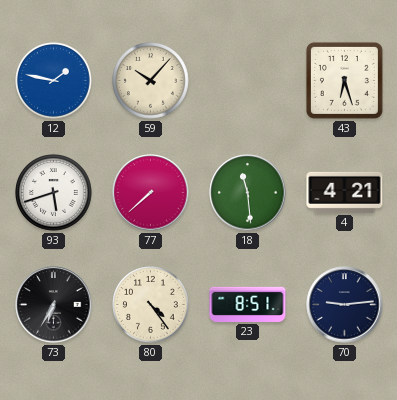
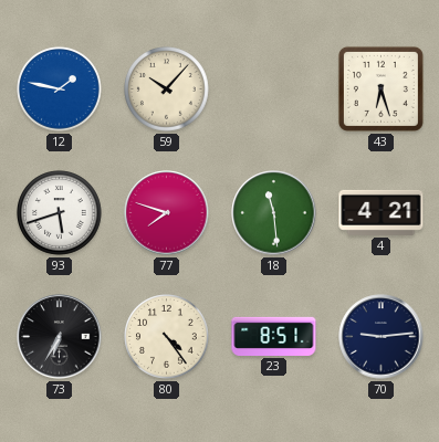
77: 7:38 -> 7:48 (167, 213)
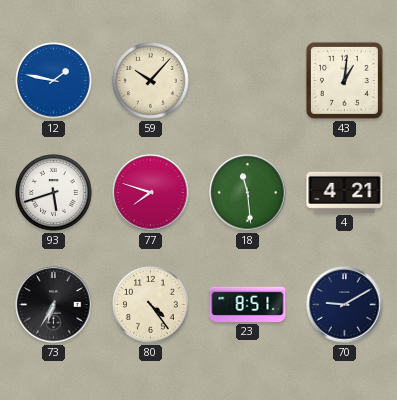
43: 6:27 -> 1:01 (344, 80)
70: 9:14 -> 9:10 (345, 305)
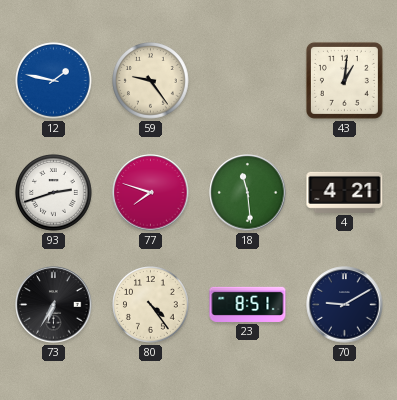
59: 10:07 -> 9:24 (151, 81)
93: 5:42 -> 2:42 (54, 193)
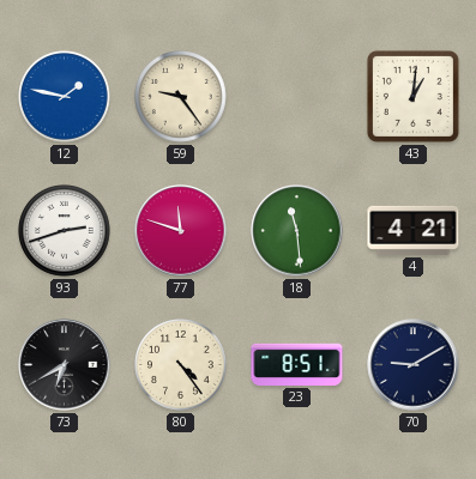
77: 7:48 -> 11:48 (181, 231)
73: 6:35 -> 6:40 (65, 365)
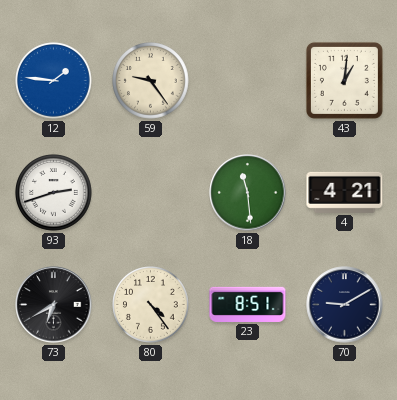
12: 1:47 -> 1:46 (54, 81)
77: 11:48 -> none (181, 231)
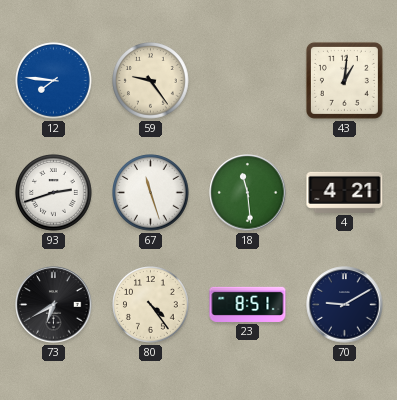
12: 1:46 -> 7:46 (54, 81)
67: none -> 11:27 (151, 193)
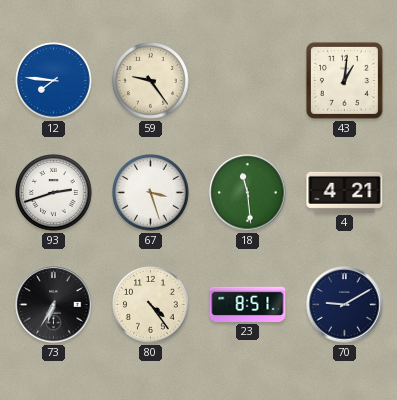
67: 11:27 -> 3:27 (151, 193)
73: 6:40 -> 6:35 (54, 305)
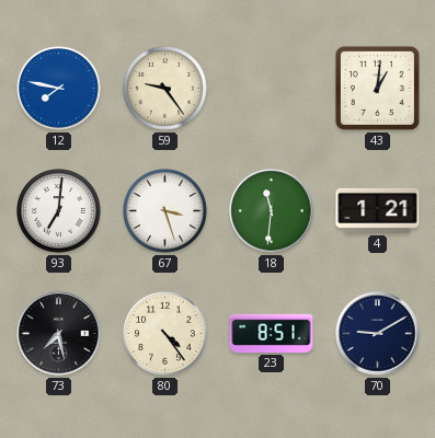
12: 7:46 -> 7:47 (59, 89)
93: 2:42 -> 7:01 (59, 211)
18: 11:29 -> 11:31 (272, 211)
4: 4:21 -> 1:21 (378, 210)
73: 6:35 -> 7:28 (59, 334)
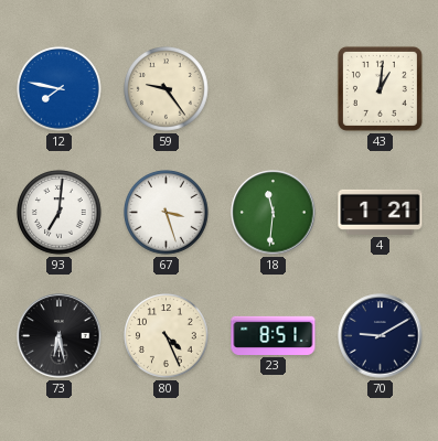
73: 7:28 -> 6:28 (60, 336)
80: 4:24 -> 4:26 (167, 336)
